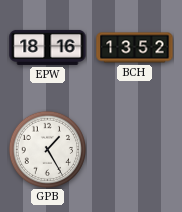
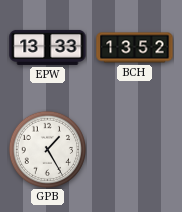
EPW: 18:16 -> 13:33 (48, 47)
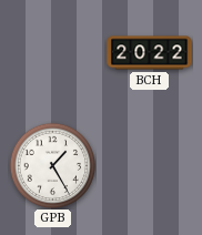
EPW: 13:33 -> none (48, 47)
BCH: 13:52 -> 20:22 (150, 53)
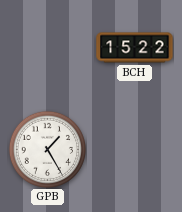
BCH: 20:22 -> 15:22 (135, 48)
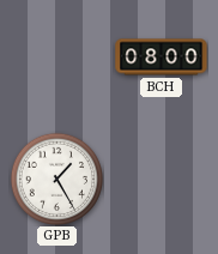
BCH: 15:22 -> 08:00 (162, 58)
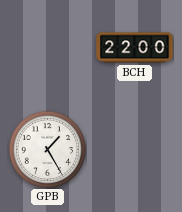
BCH: 08:00 -> 22:00 (135, 48)
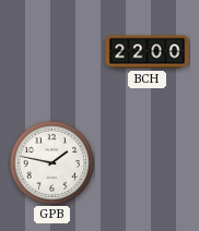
GPB: 1:25 -> 1:47 (51, 162)
